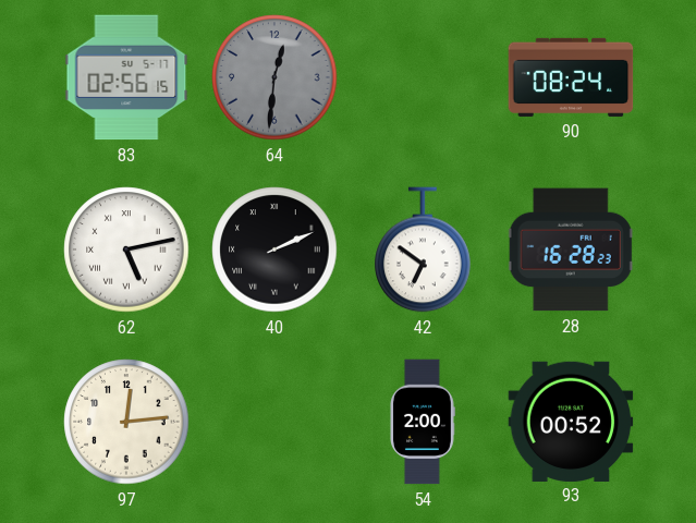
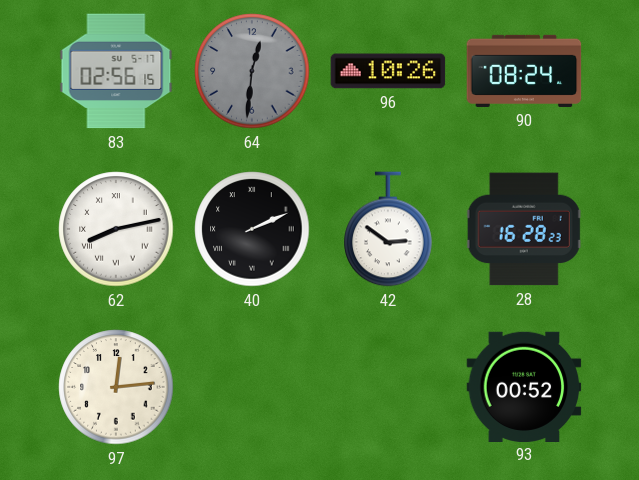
96: none -> 10:26 (388, 71)
62: 5:13 -> 8:13 (116, 229)
42: 6:51 -> 2:51 (388, 229)
54: 2:00 -> none (423, 422)
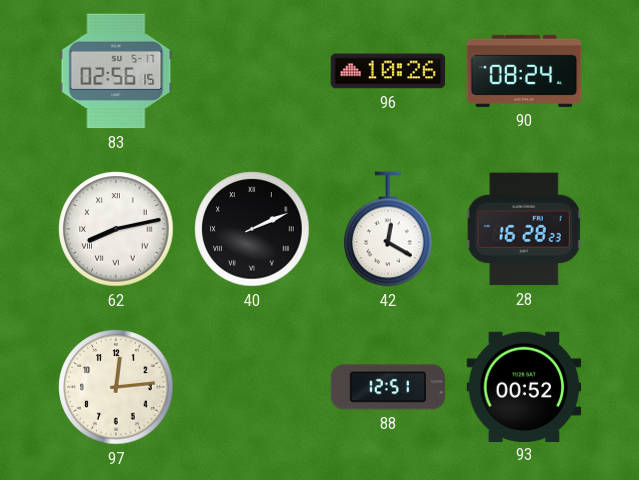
64: 12:31 -> none (252, 71)
42: 2:51 -> 12:20 (388, 229)
88: none -> 12:51 (388, 387)
